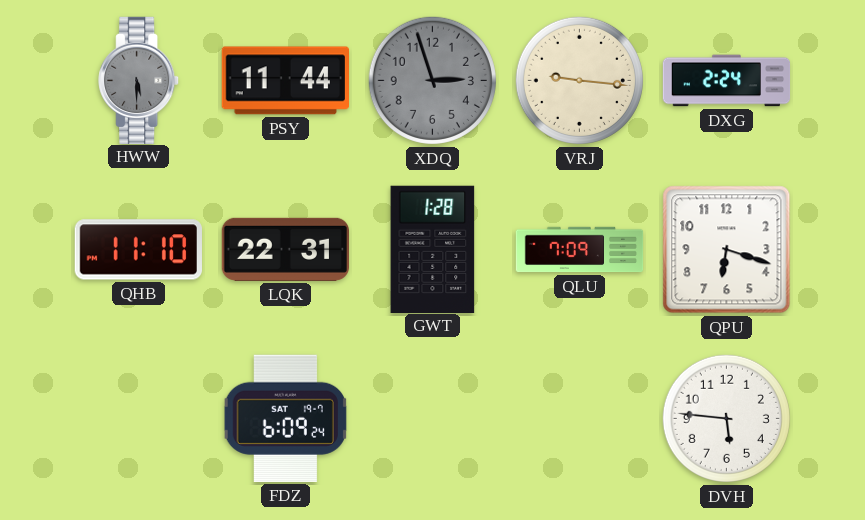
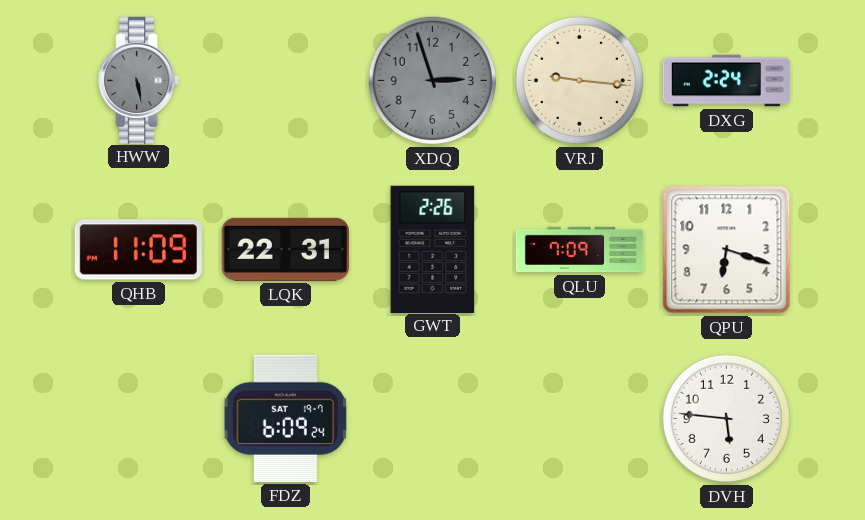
HWW: 5:30 -> 5:28 (139, 80)
PSY: 11:44 -> none (285, 81)
QHB: 11:10 -> 11:09 (138, 250)
GWT: 1:28 -> 2:26 (433, 249)
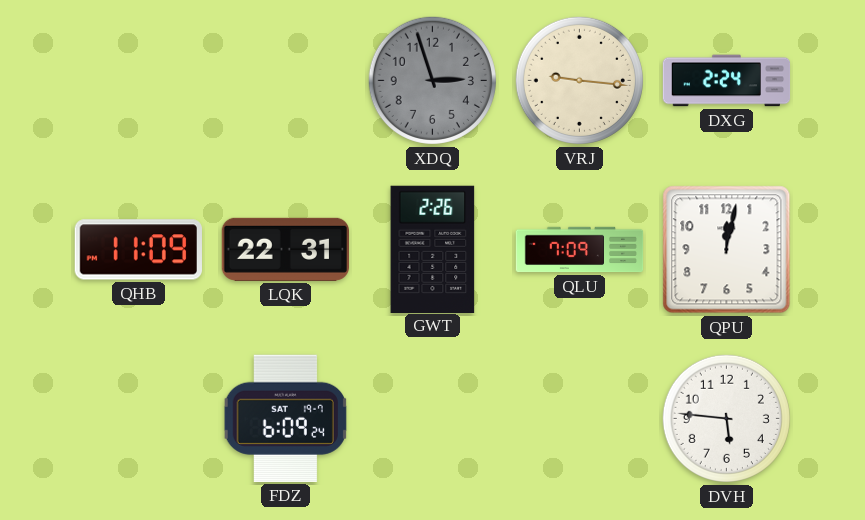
HWW: 5:28 -> none (139, 80)
QPU: 6:18 -> 12:02 (727, 250)
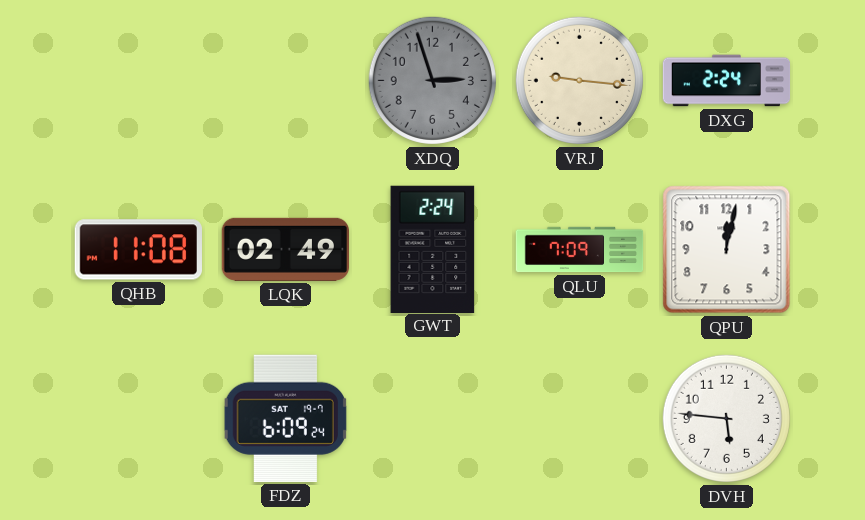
QHB: 11:09 -> 11:08 (138, 250)
LQK: 22:31 -> 02:49 (285, 249)
GWT: 2:26 -> 2:24 (433, 249)
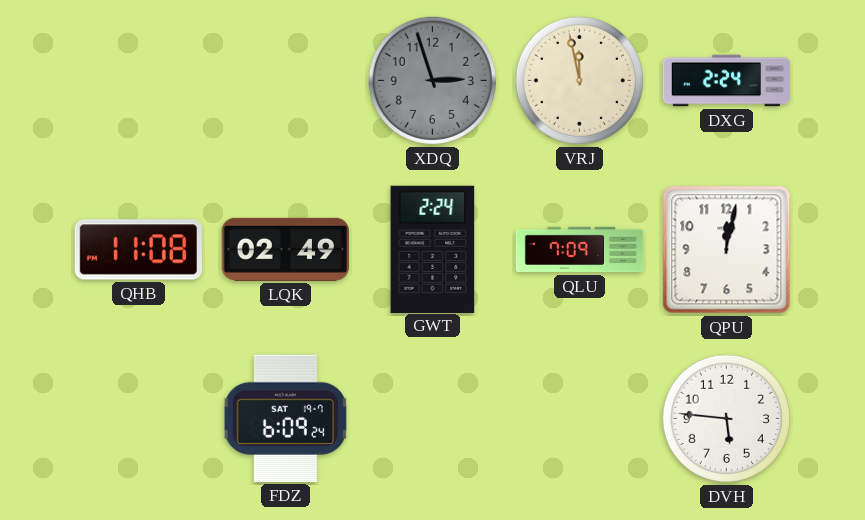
VRJ: 9:16 -> 11:58 (579, 80)
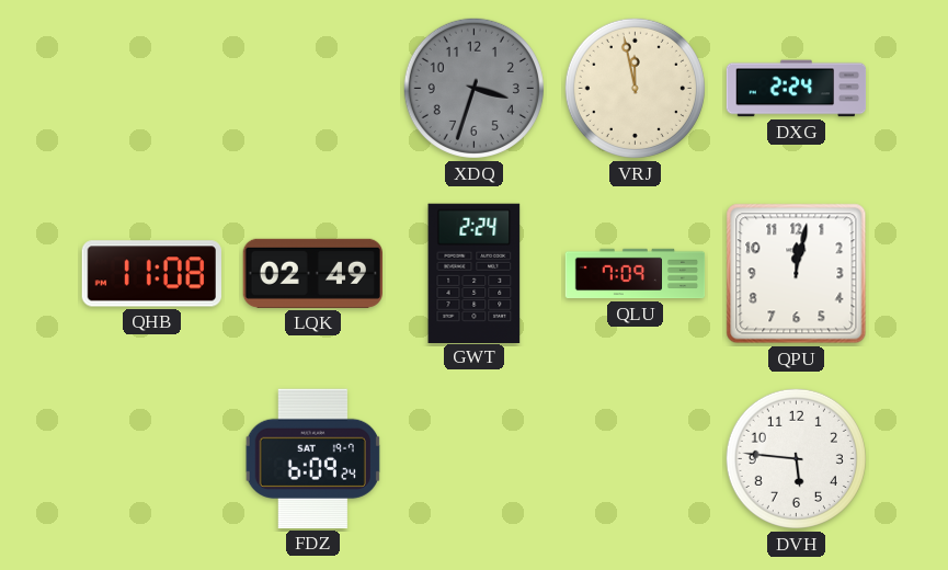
XDQ: 2:57 -> 3:33 (473, 88)
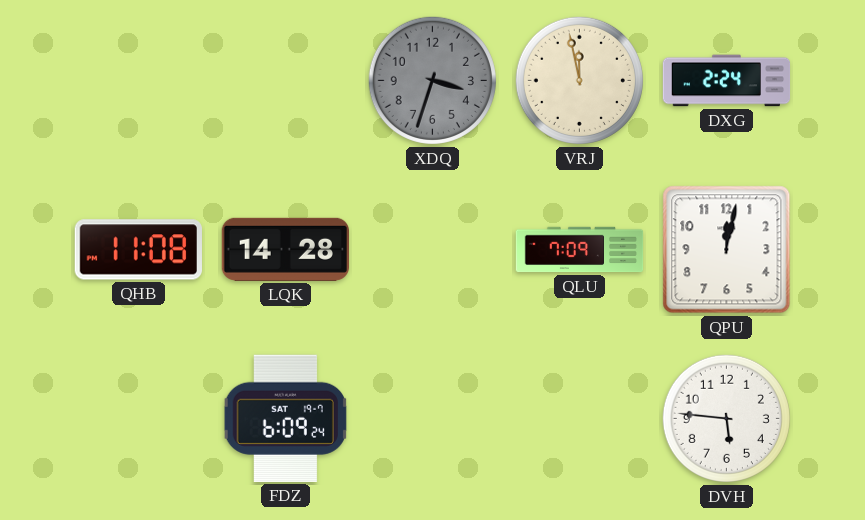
LQK: 02:49 -> 14:28 (285, 249)
GWT: 2:24 -> none (475, 273)
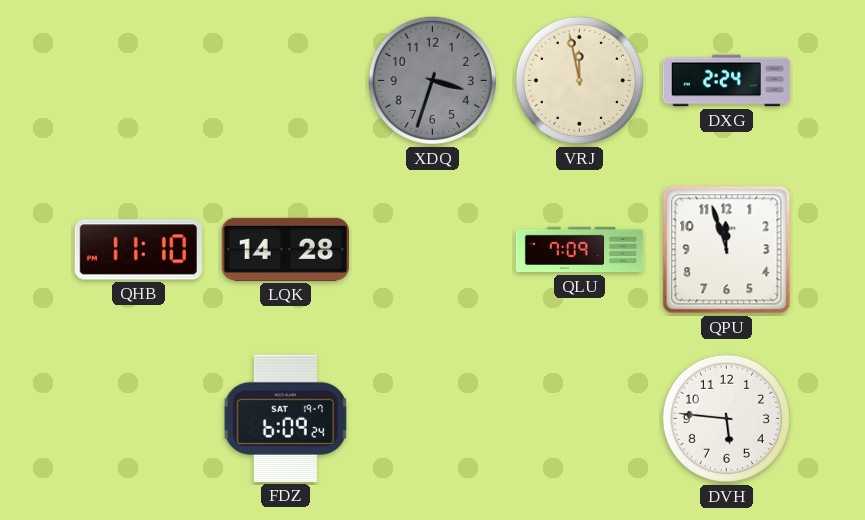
QHB: 11:08 -> 11:10 (138, 250)
QPU: 12:02 -> 11:57 (727, 250)
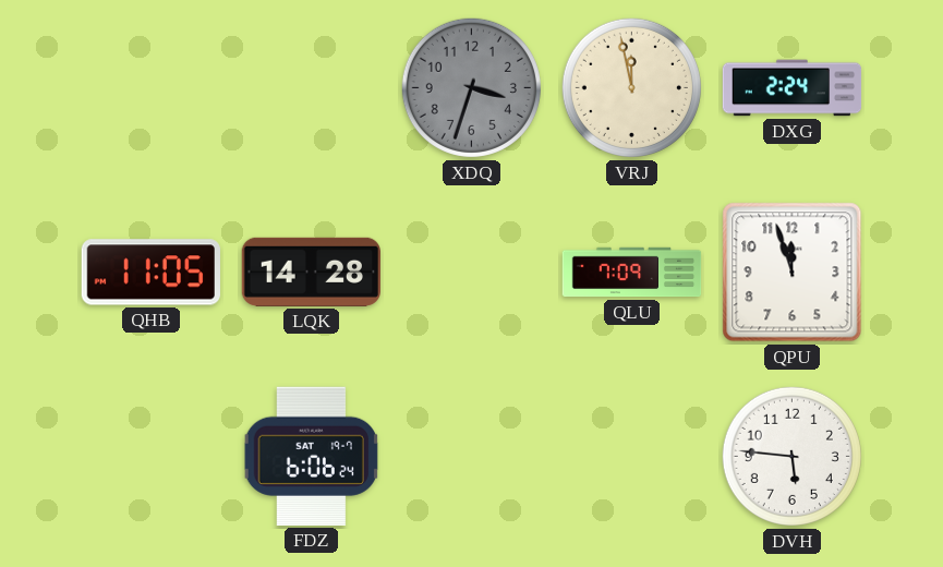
QHB: 11:10 -> 11:05 (150, 273)
FDZ: 6:09 -> 6:06 (311, 456)
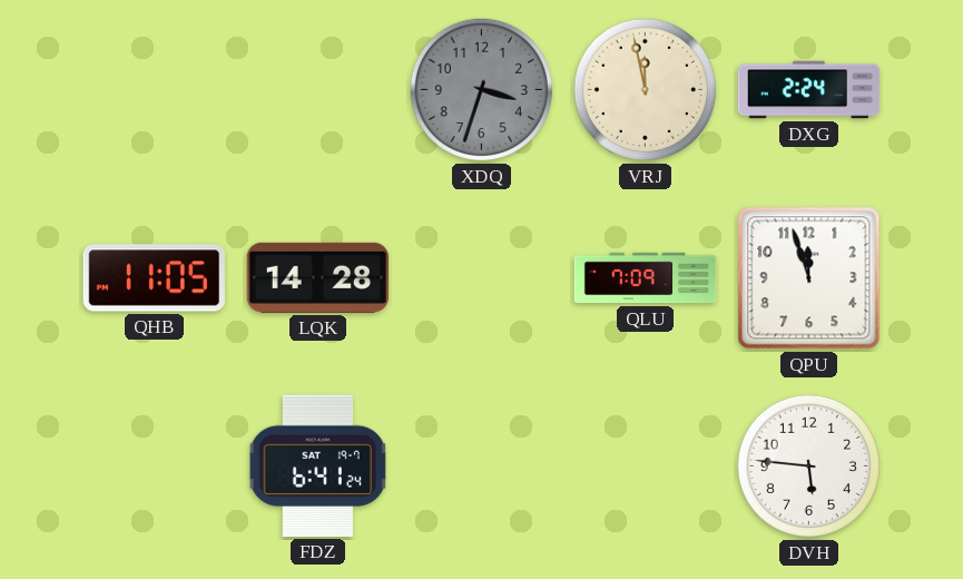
FDZ: 6:06 -> 6:41 (317, 465)
